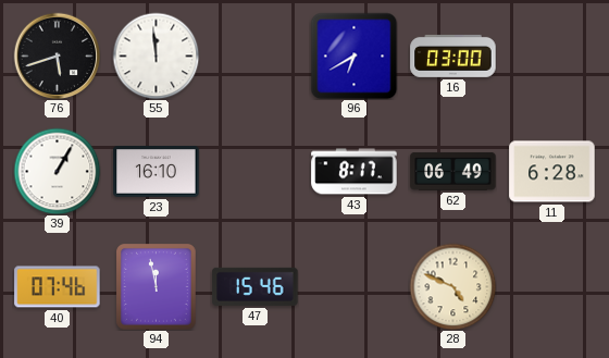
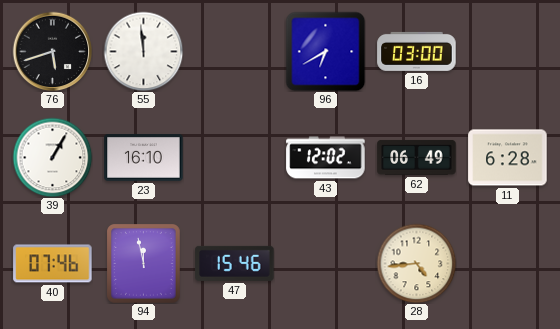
43: 8:17 -> 12:02 (326, 158)
28: 4:49 -> 4:44 (416, 263)
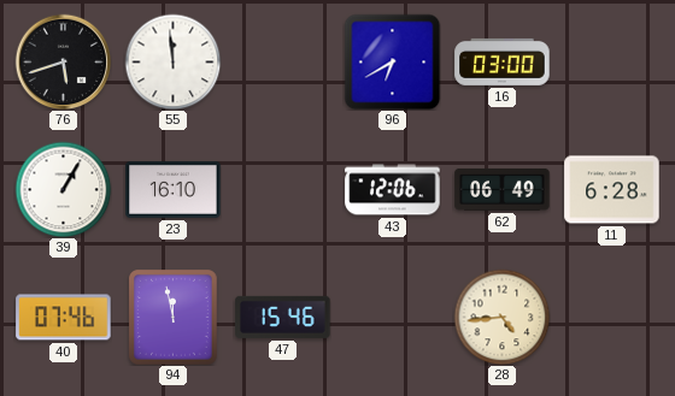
43: 12:02 -> 12:06 (393, 190)
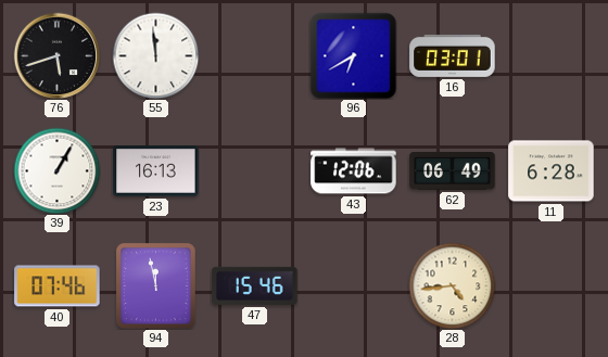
16: 03:00 -> 03:01 (453, 55)
23: 16:10 -> 16:13 (156, 171)
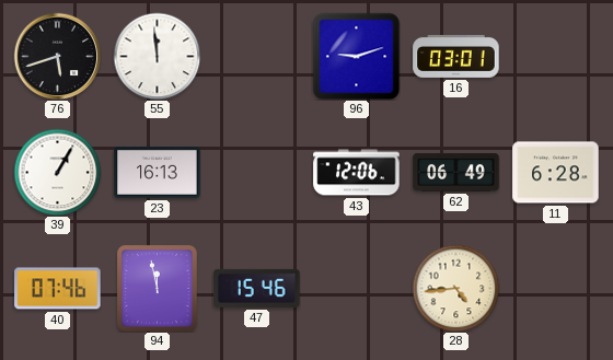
96: 6:40 -> 9:12 (356, 56)
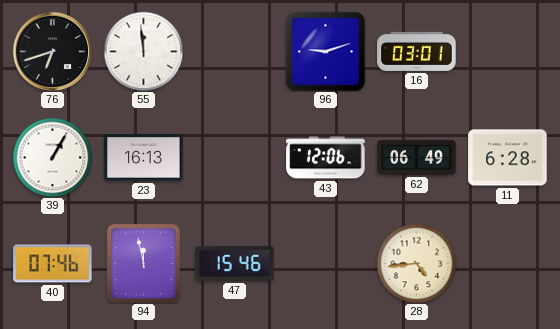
76: 5:42 -> 6:42 (52, 51)
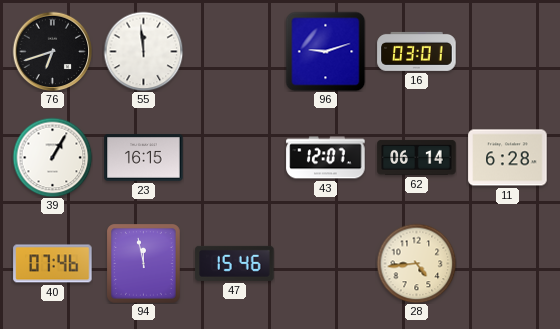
23: 16:13 -> 16:15 (144, 158)
43: 12:06 -> 12:07 (326, 158)
62: 06:49 -> 06:14 (417, 157)
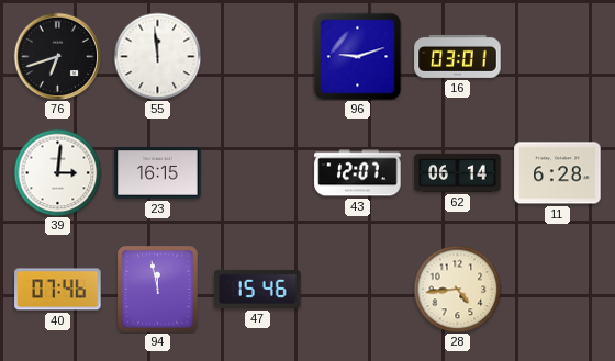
39: 1:05 -> 3:01 (57, 172)
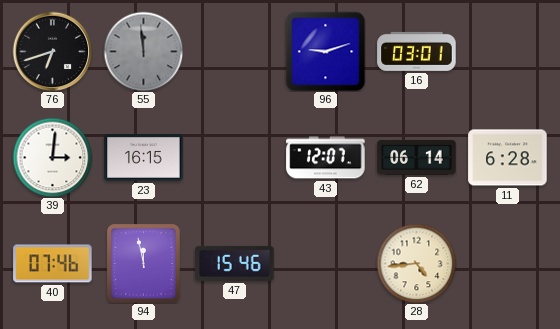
55 dial: white -> grey (143, 51)
